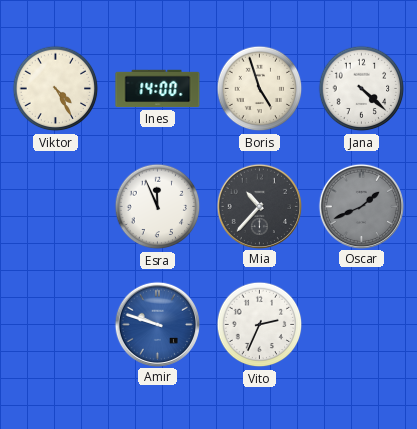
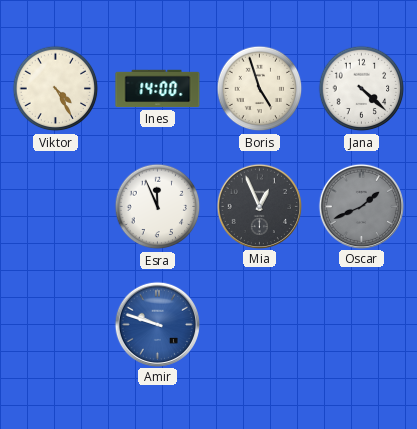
Mia: 10:37 -> 12:56 (259, 206)
Vito: 2:34 -> none (260, 325)
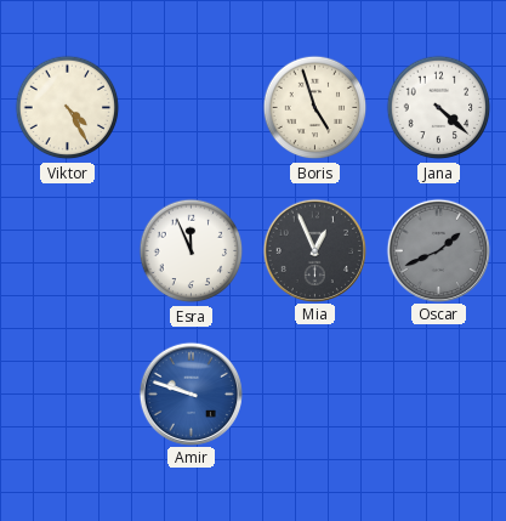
Ines: 14:00 -> none (158, 89)
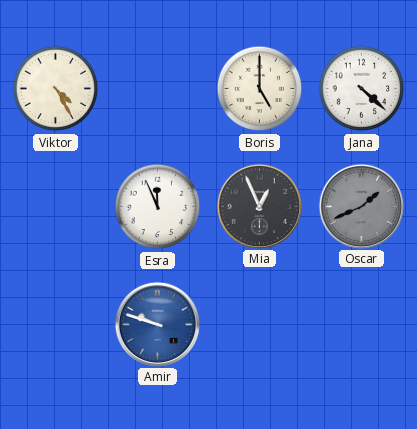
Boris: 4:57 -> 5:00 (260, 89)
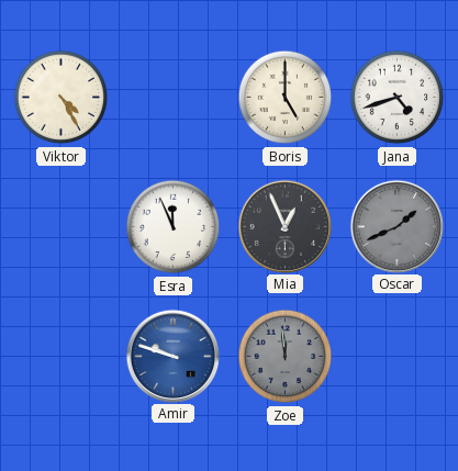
Jana: 4:22 -> 4:42 (398, 98)
Zoe: none -> 11:59 (286, 357)
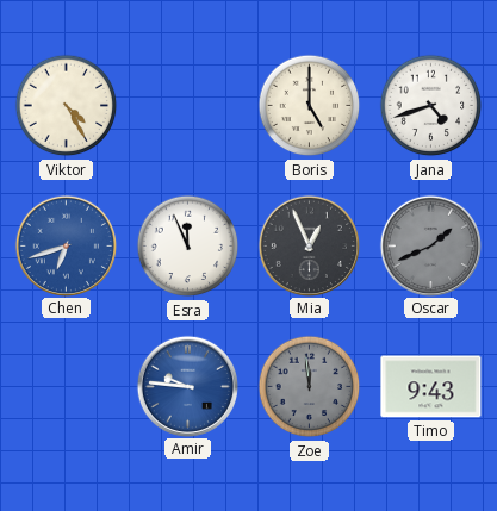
Chen: none -> 6:42 (66, 245)
Amir: 9:48 -> 9:46 (187, 386)
Timo: none -> 9:43 (431, 387)
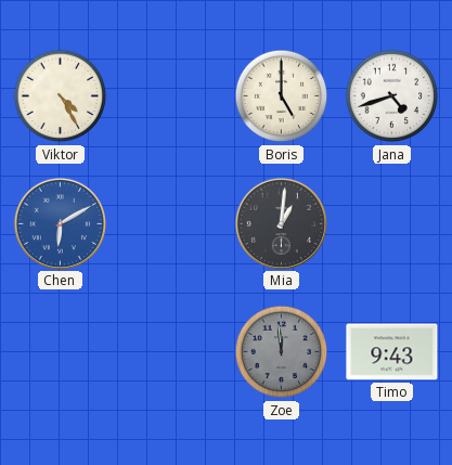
Chen: 6:42 -> 6:10 (60, 223)
Esra: 11:56 -> none (188, 247)
Mia: 12:56 -> 1:01 (281, 223)
Oscar: 1:41 -> none (430, 245)
Amir: 9:46 -> none (187, 386)
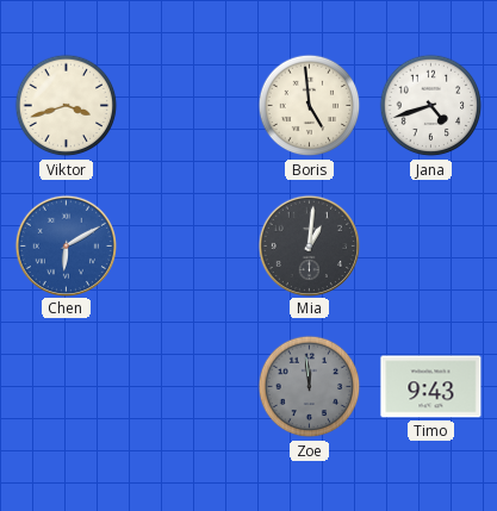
Viktor: 4:25 -> 3:42 (67, 106)
Boris: 5:00 -> 4:59 (310, 106)
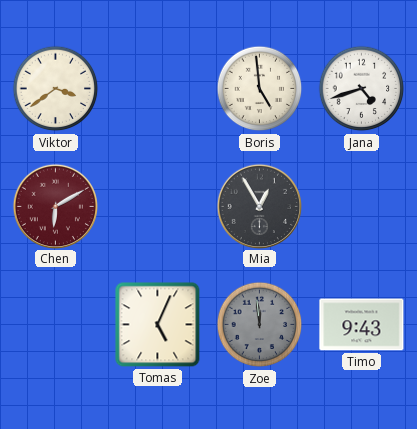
Viktor: 3:42 -> 3:39 (56, 89)
Chen dial: blue -> burgundy (55, 206)
Mia: 1:01 -> 12:55 (259, 206)
Tomas: none -> 5:04 (158, 325)
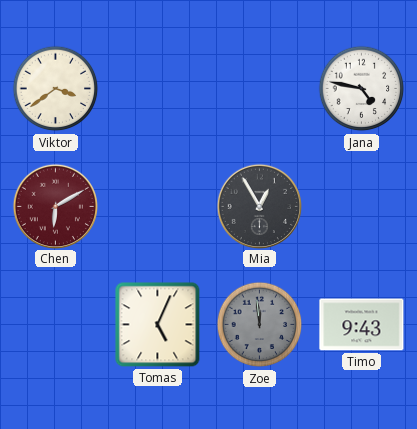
Boris: 4:59 -> none (260, 89)
Jana: 4:42 -> 4:47 (362, 89)
